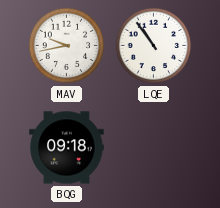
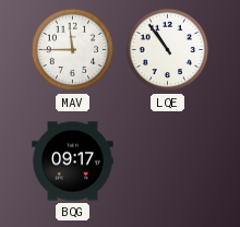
MAV: 9:43 -> 11:45 (73, 50)
BQG: 09:18 -> 09:17 (73, 162)
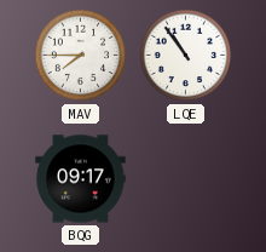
MAV: 11:45 -> 7:45 (81, 56)
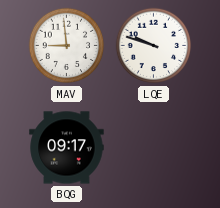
MAV: 7:45 -> 8:59 (67, 46)
LQE: 10:54 -> 9:48 (154, 46)
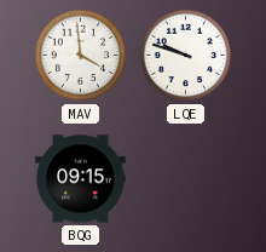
MAV: 8:59 -> 3:59 (81, 56)
BQG: 09:17 -> 09:15 (81, 179)
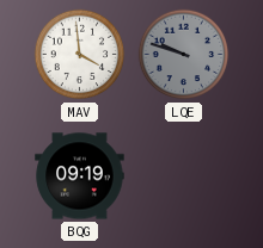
LQE dial: white -> grey (184, 55)
BQG: 09:15 -> 09:19 (80, 176)
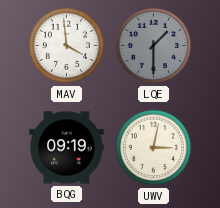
LQE: 9:48 -> 1:30 (154, 46)
UWV: none -> 3:02 (154, 148)
